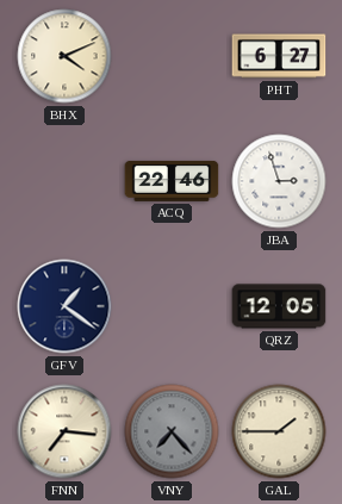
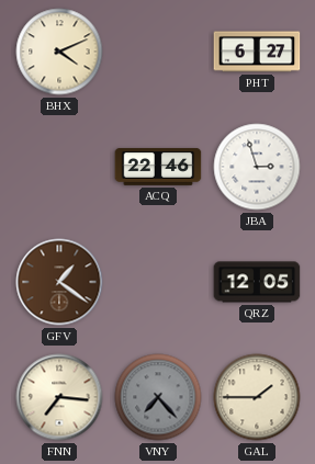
GFV dial: navy -> brown (59, 282)
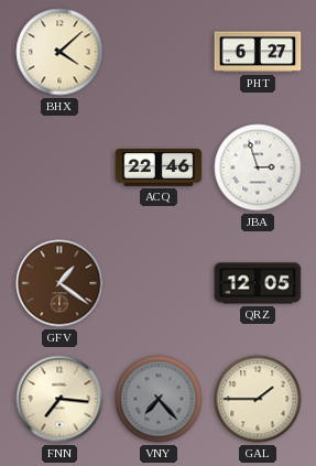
BHX: 4:11 -> 4:08 (59, 52)
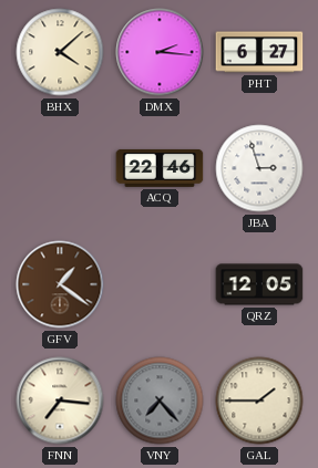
DMX: none -> 2:16 (160, 52)
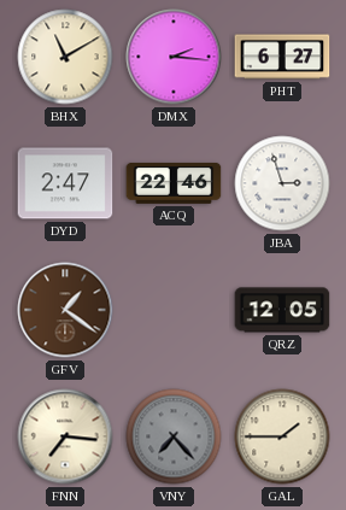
BHX: 4:08 -> 11:10 (65, 57)
DYD: none -> 2:47 (65, 183)
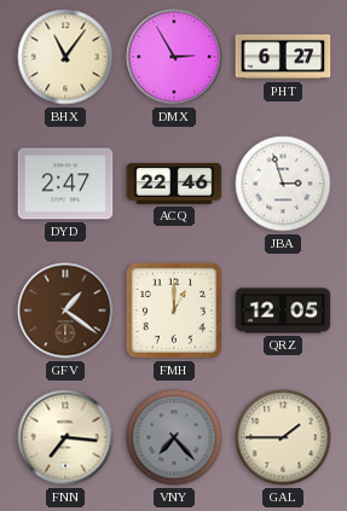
BHX: 11:10 -> 11:06 (65, 57)
DMX: 2:16 -> 2:55 (174, 57)
FMH: none -> 1:00 (174, 310)
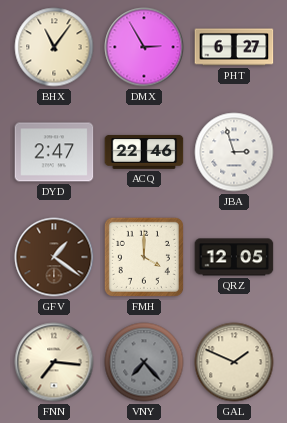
FMH: 1:00 -> 4:00 (144, 257)
GAL: 1:45 -> 1:49 (234, 362)
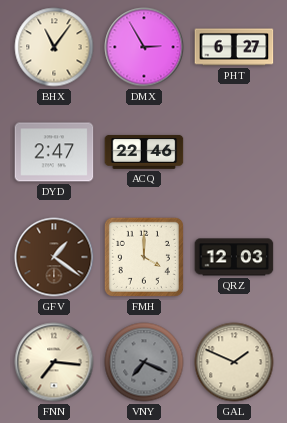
JBA: 2:57 -> none (234, 152)
QRZ: 12:05 -> 12:03 (234, 257)
VNY: 7:23 -> 7:19 (144, 362)
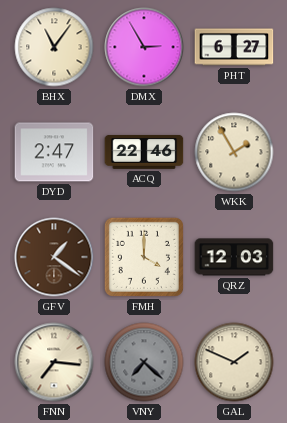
WKK: none -> 1:55 (234, 152)
VNY: 7:19 -> 7:22 (144, 362)
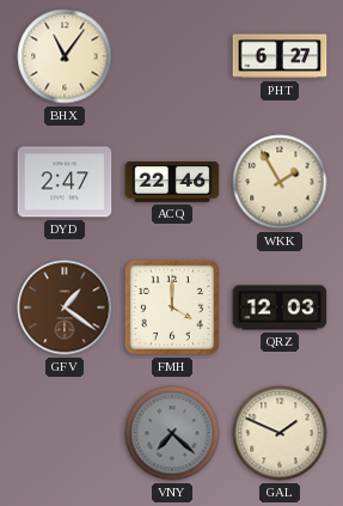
DMX: 2:55 -> none (144, 47)
FNN: 7:16 -> none (54, 362)
